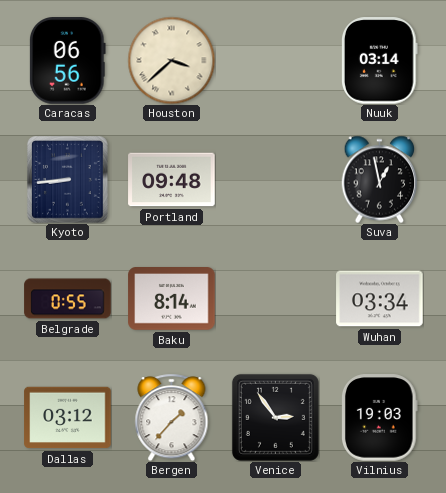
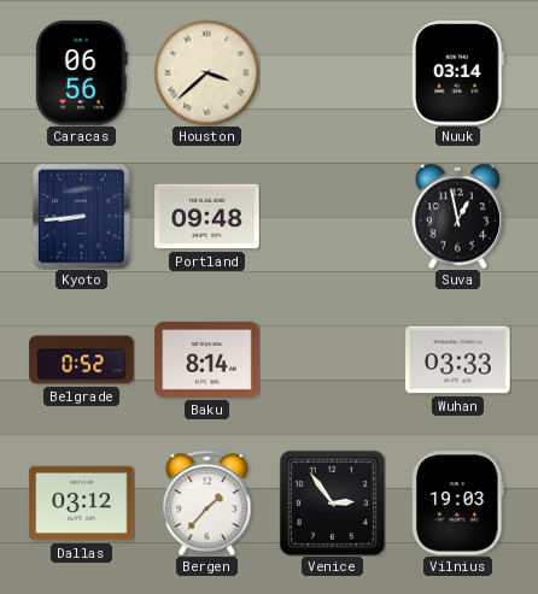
Belgrade: 0:55 -> 0:52 (82, 360)
Wuhan: 03:34 -> 03:33 (458, 360)
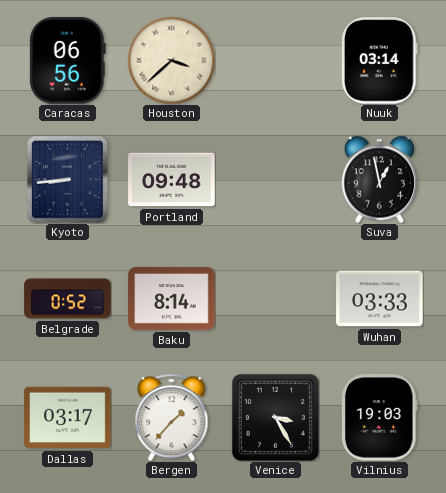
Dallas: 03:12 -> 03:17 (68, 418)
Venice: 2:54 -> 3:25 (275, 417)
